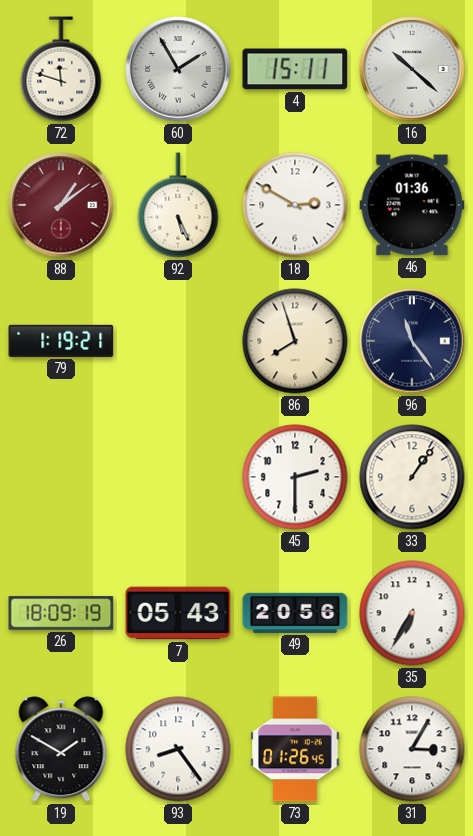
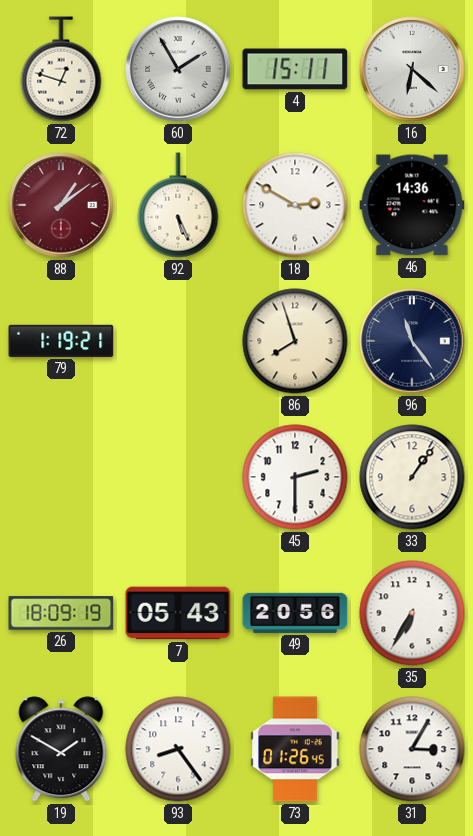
72: 11:48 -> 12:48 (61, 69)
16: 10:22 -> 6:22 (412, 69)
46: 01:36 -> 14:36 (412, 205)
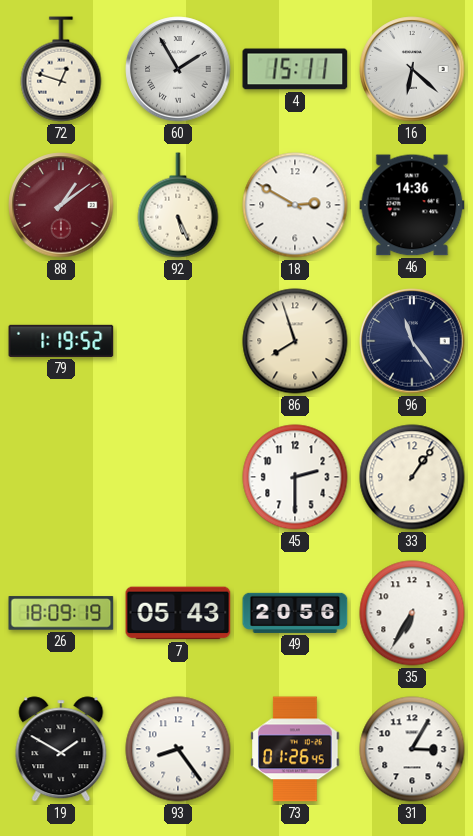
79: 1:19:21 -> 1:19:52 (61, 341)
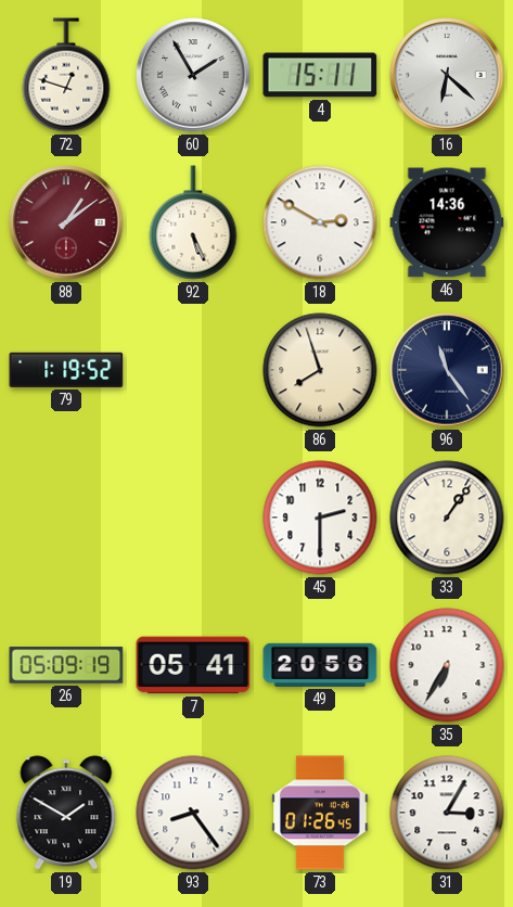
26: 18:09 -> 05:09 (66, 665)
7: 05:43 -> 05:41 (193, 665)
